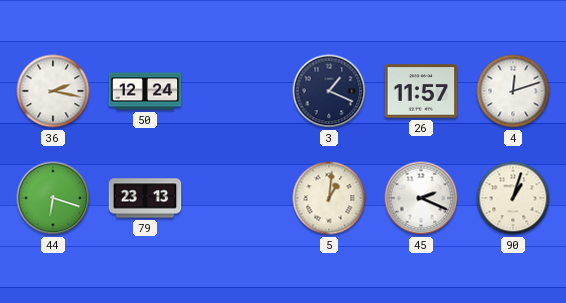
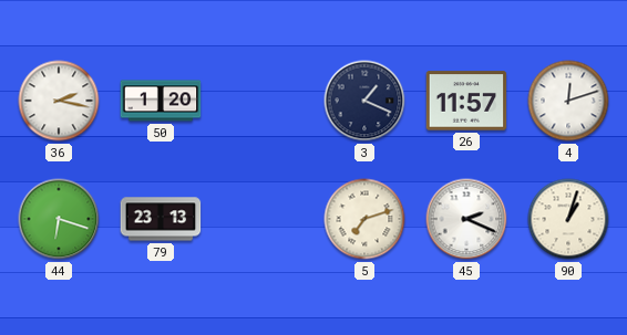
50: 12:24 -> 1:20 (161, 101)
5: 1:01 -> 7:12 (364, 219)
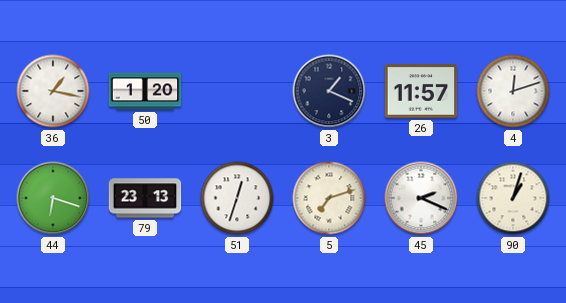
36: 2:17 -> 1:17 (53, 91)
51: none -> 12:33 (237, 198)
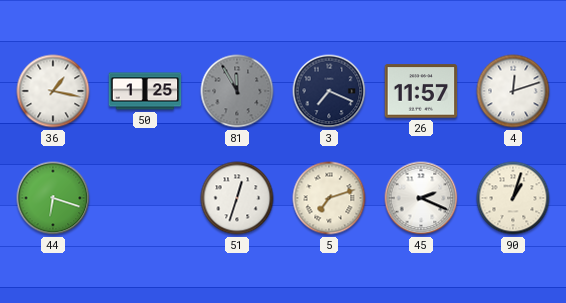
50: 1:20 -> 1:25 (145, 91)
81: none -> 11:55 (237, 91)
3: 1:19 -> 7:19 (329, 91)
79: 23:13 -> none (145, 198)
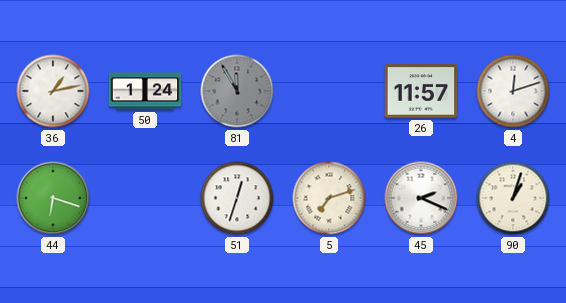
36: 1:17 -> 1:13 (53, 91)
50: 1:25 -> 1:24 (145, 91)
3: 7:19 -> none (329, 91)
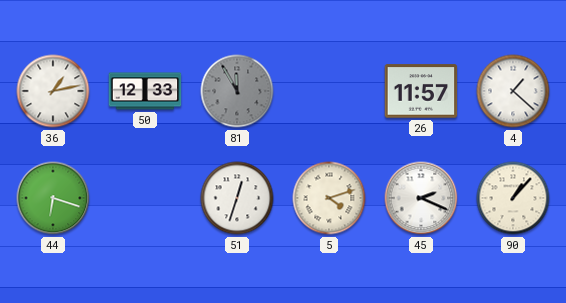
50: 1:24 -> 12:33 (145, 91)
4: 12:12 -> 1:22 (513, 91)
5: 7:12 -> 4:12 (329, 198)
90: 1:03 -> 1:07 (513, 198)
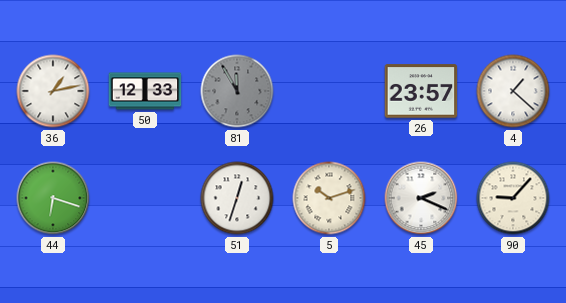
26: 11:57 -> 23:57 (421, 91)
5: 4:12 -> 10:12 (329, 198)
90: 1:07 -> 9:07 (513, 198)
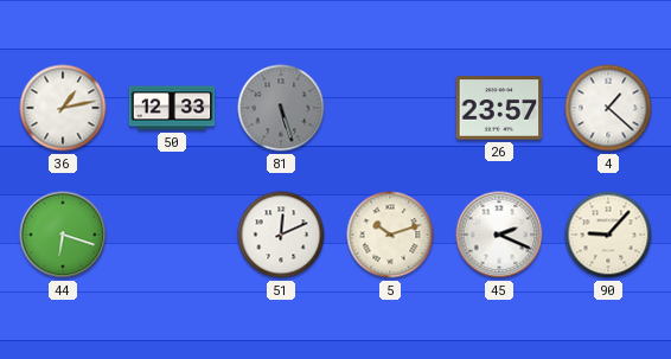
81: 11:55 -> 5:27 (281, 108)
51: 12:33 -> 12:11 (281, 235)
